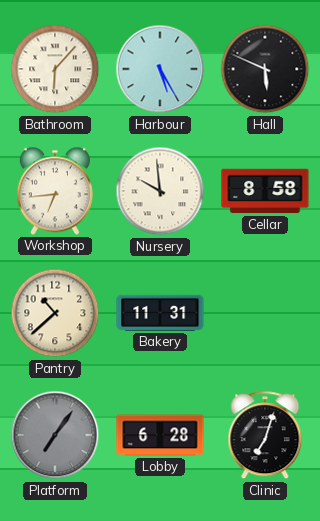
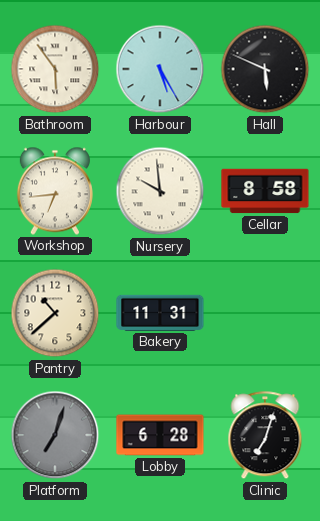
Bathroom: 6:07 -> 5:54 (55, 69)
Platform: 7:06 -> 7:03 (55, 435)
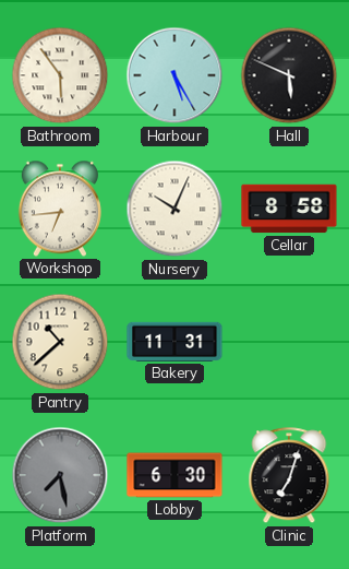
Nursery: 9:59 -> 10:04 (174, 209)
Platform: 7:03 -> 7:28 (60, 475)
Lobby: 6:28 -> 6:30 (174, 475)
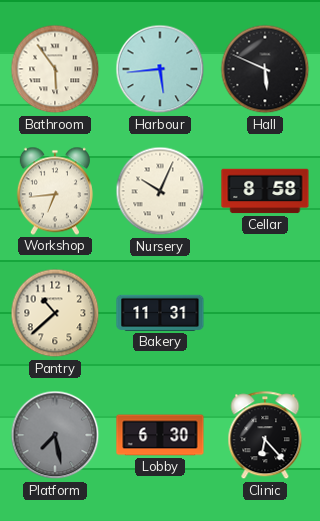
Harbour: 5:25 -> 5:44 (160, 69)
Clinic: 7:03 -> 6:23 (265, 436)
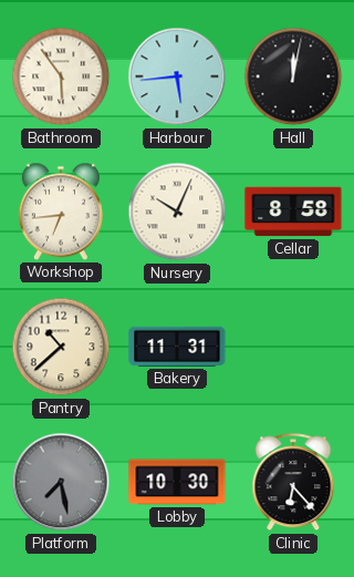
Hall: 5:49 -> 12:02 (293, 76)
Lobby: 6:30 -> 10:30 (177, 482)
